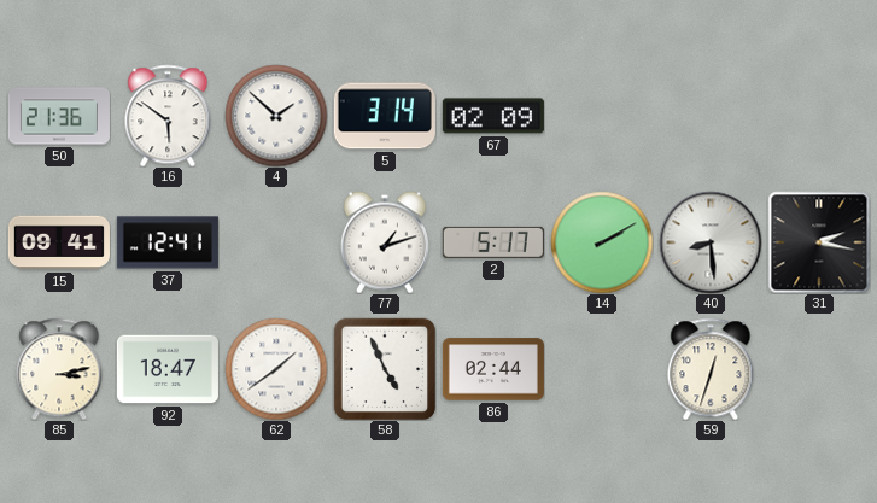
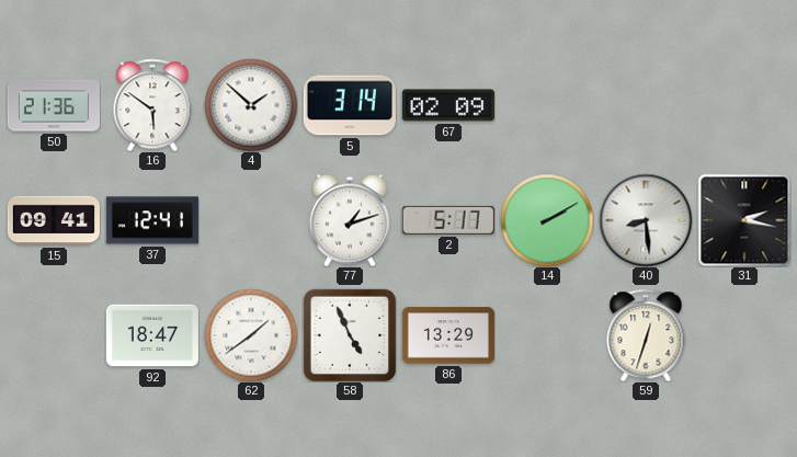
85: 3:13 -> none (59, 369)
86: 02:44 -> 13:29 (448, 335)
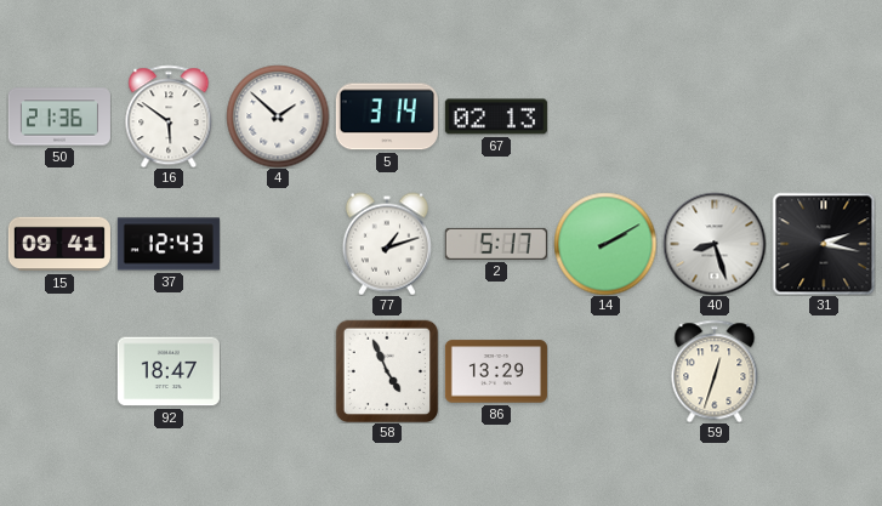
67: 02:09 -> 02:13 (496, 116)
37: 12:41 -> 12:43 (169, 244)
40: 8:29 -> 8:27 (715, 244)
62: 1:39 -> none (251, 335)
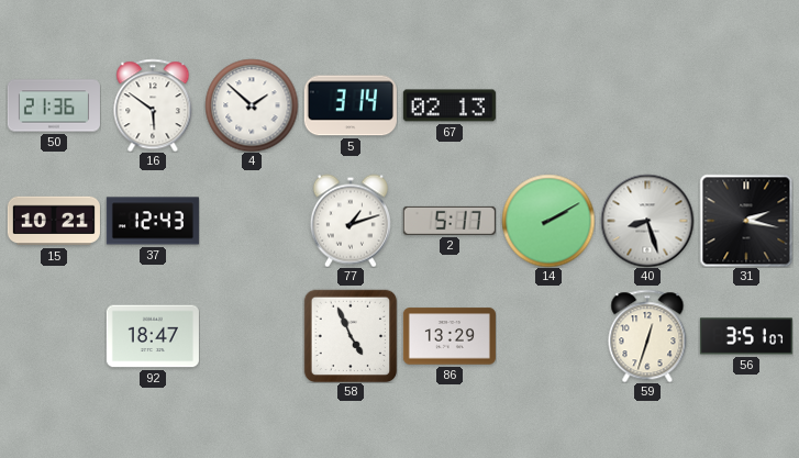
15: 09:41 -> 10:21 (54, 221)
56: none -> 3:51 (746, 336)
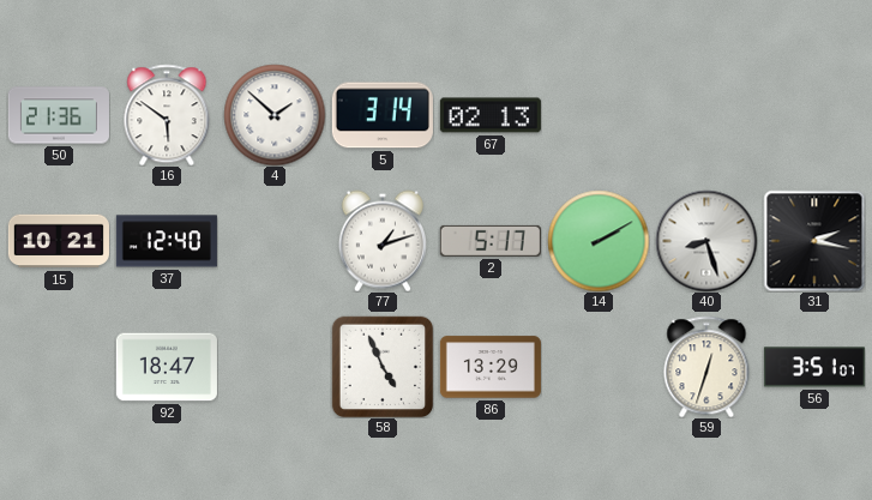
37: 12:43 -> 12:40 (167, 241)
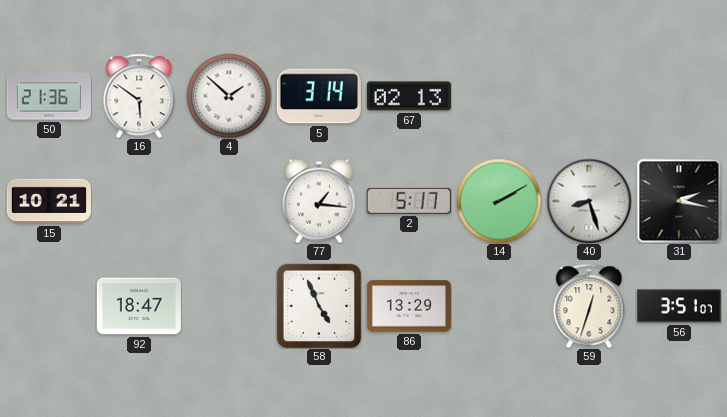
37: 12:40 -> none (167, 241)
77: 1:12 -> 1:16 (319, 201)
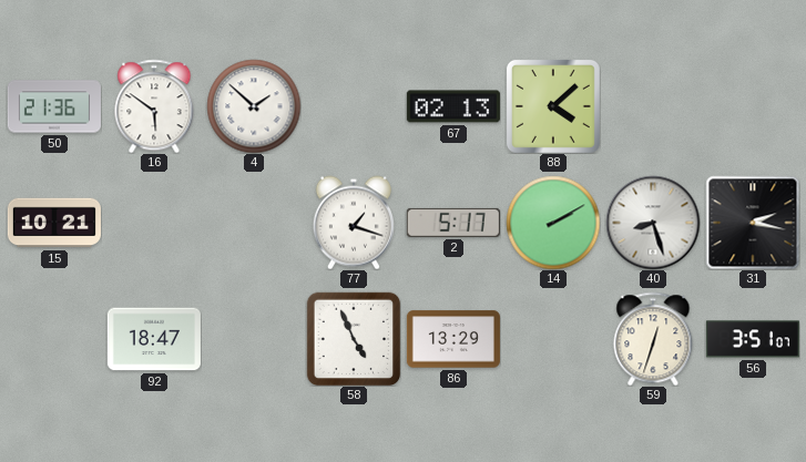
5: 3:14 -> none (319, 96)
88: none -> 4:08 (553, 106)
77: 1:16 -> 1:18 (354, 223)
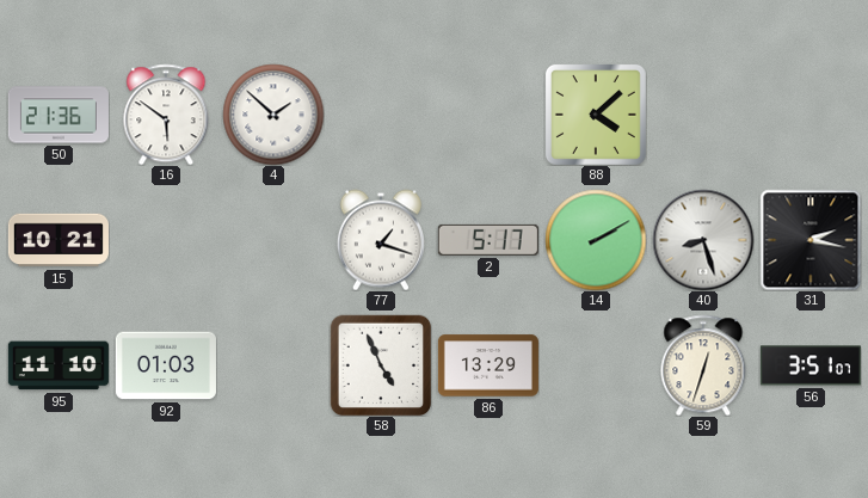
67: 02:13 -> none (453, 106)
95: none -> 11:10 (59, 365)
92: 18:47 -> 01:03 (166, 365)
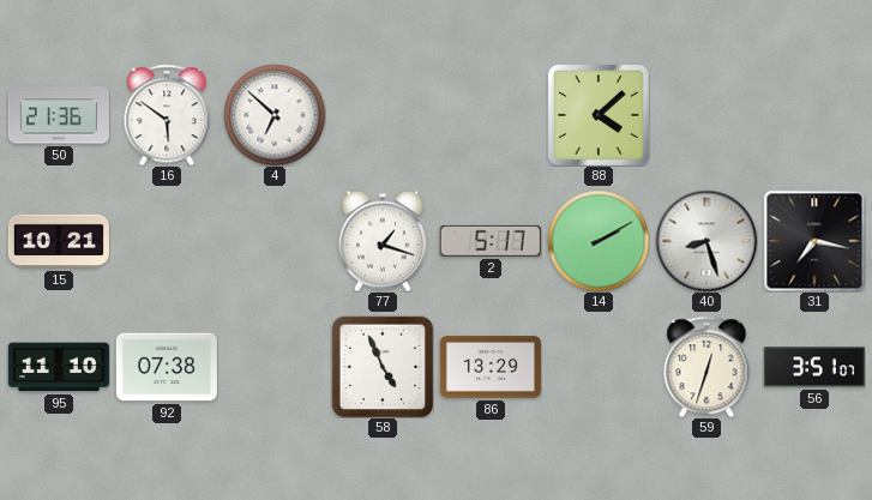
4: 1:52 -> 6:52 (275, 115)
31: 2:17 -> 7:17 (814, 241)
92: 01:03 -> 07:38 (167, 367)
